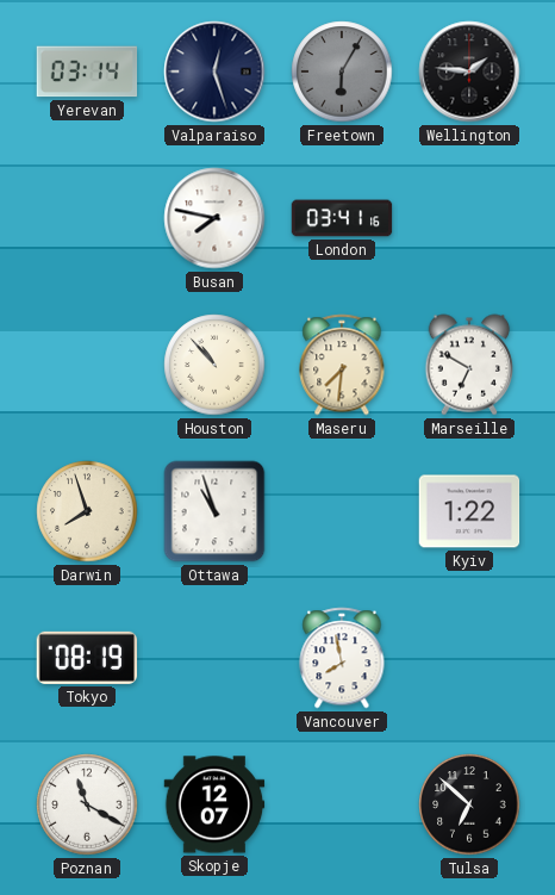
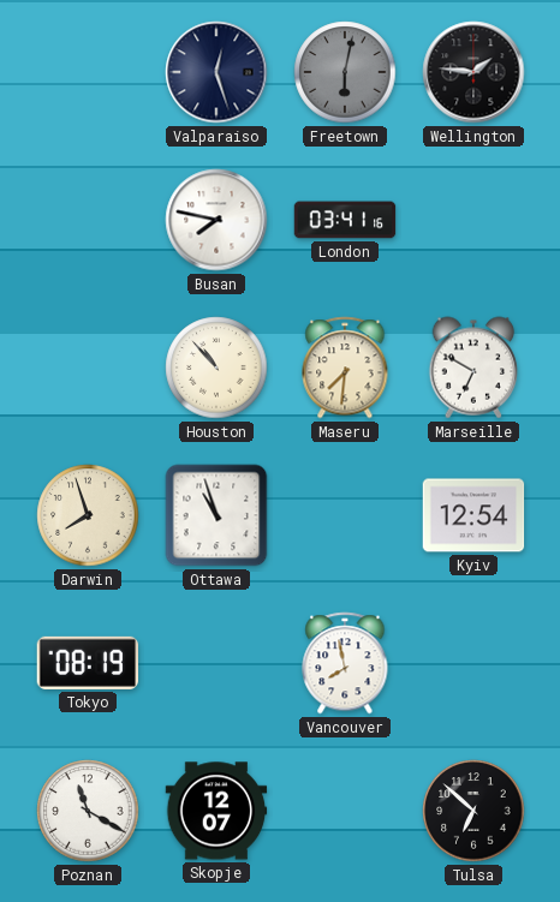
Yerevan: 03:14 -> none (87, 72)
Freetown: 6:05 -> 6:02 (345, 72)
Kyiv: 1:22 -> 12:54 (473, 515)
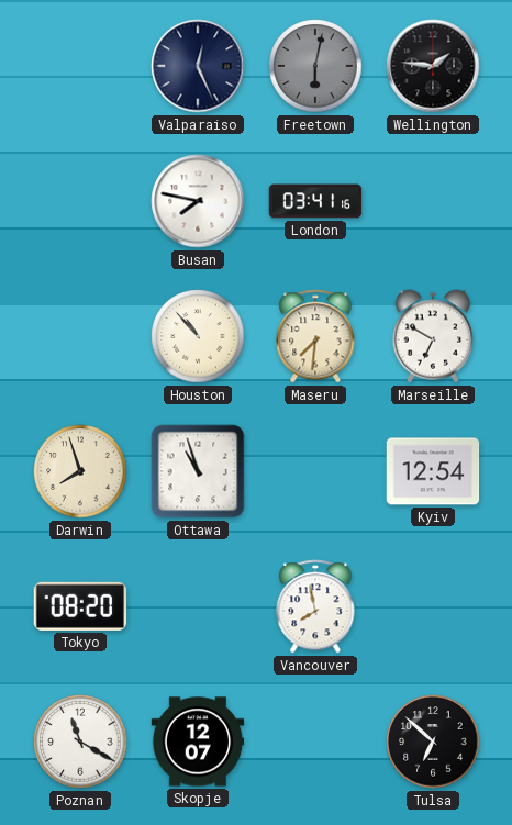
Valparaiso: 12:27 -> 12:26 (198, 66)
Tokyo: 08:19 -> 08:20 (80, 606)
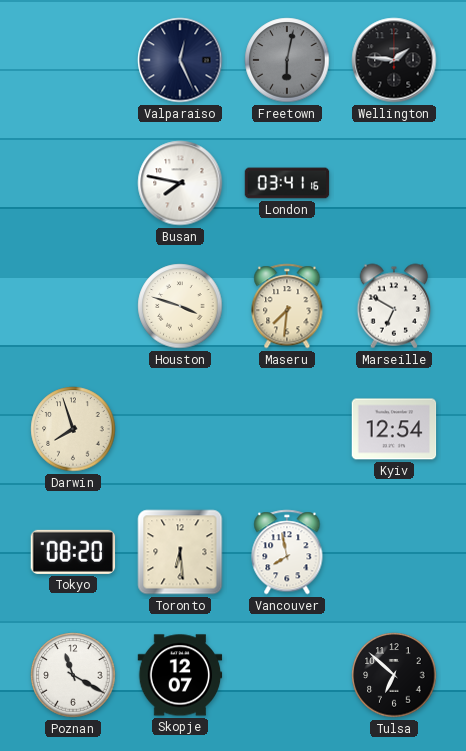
Houston: 10:53 -> 3:48 (180, 306)
Ottawa: 10:57 -> none (198, 471)
Toronto: none -> 6:29 (180, 552)
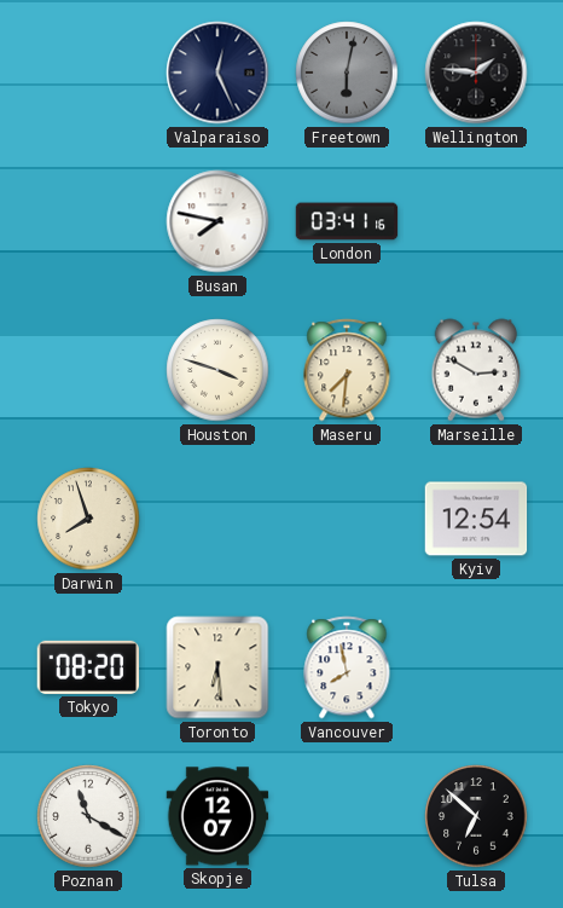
Marseille: 6:50 -> 2:50 (476, 370)
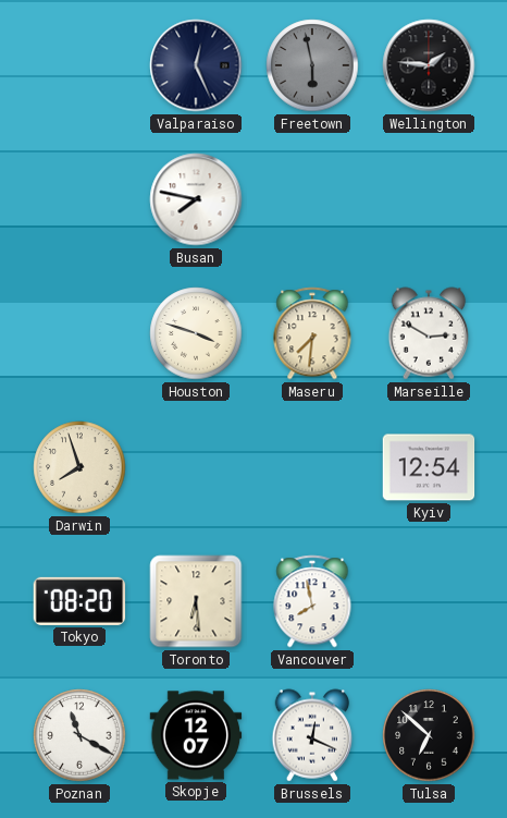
Freetown: 6:02 -> 5:58 (312, 65)
London: 03:41 -> none (347, 221)
Brussels: none -> 12:19 (312, 735)
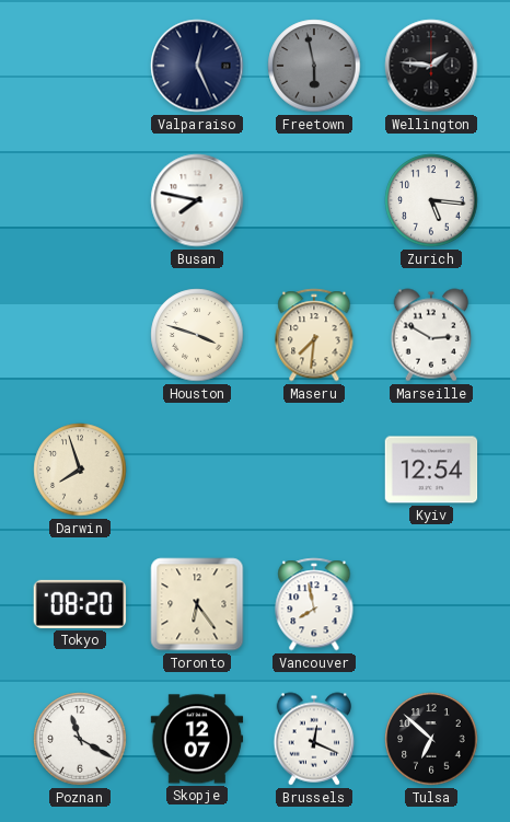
Zurich: none -> 5:16 (431, 200)
Toronto: 6:29 -> 6:24 (197, 604)
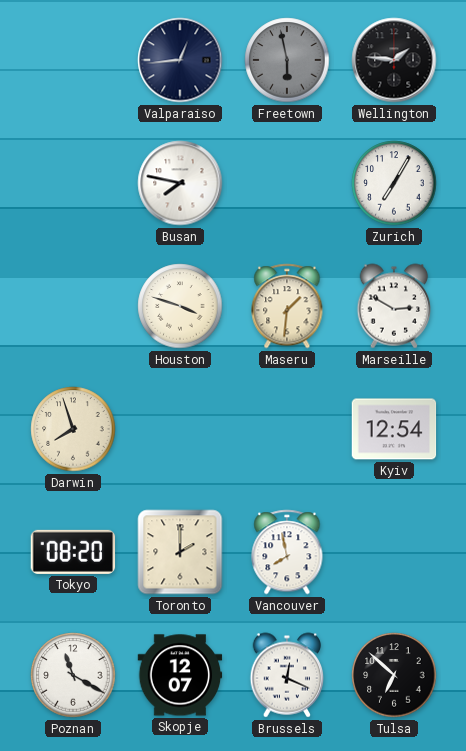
Valparaiso: 12:26 -> 12:44 (180, 60)
Zurich: 5:16 -> 7:05 (394, 183)
Maseru: 7:31 -> 1:31 (287, 306)
Toronto: 6:24 -> 2:00 (180, 552)
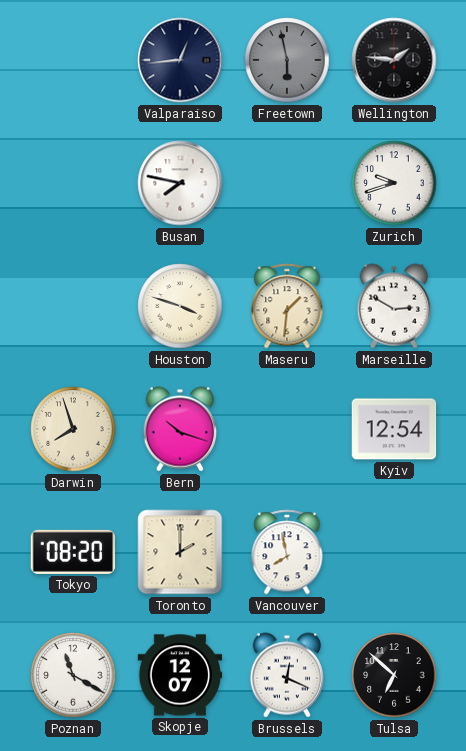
Zurich: 7:05 -> 9:42 (394, 183)
Bern: none -> 10:18 (180, 429)
